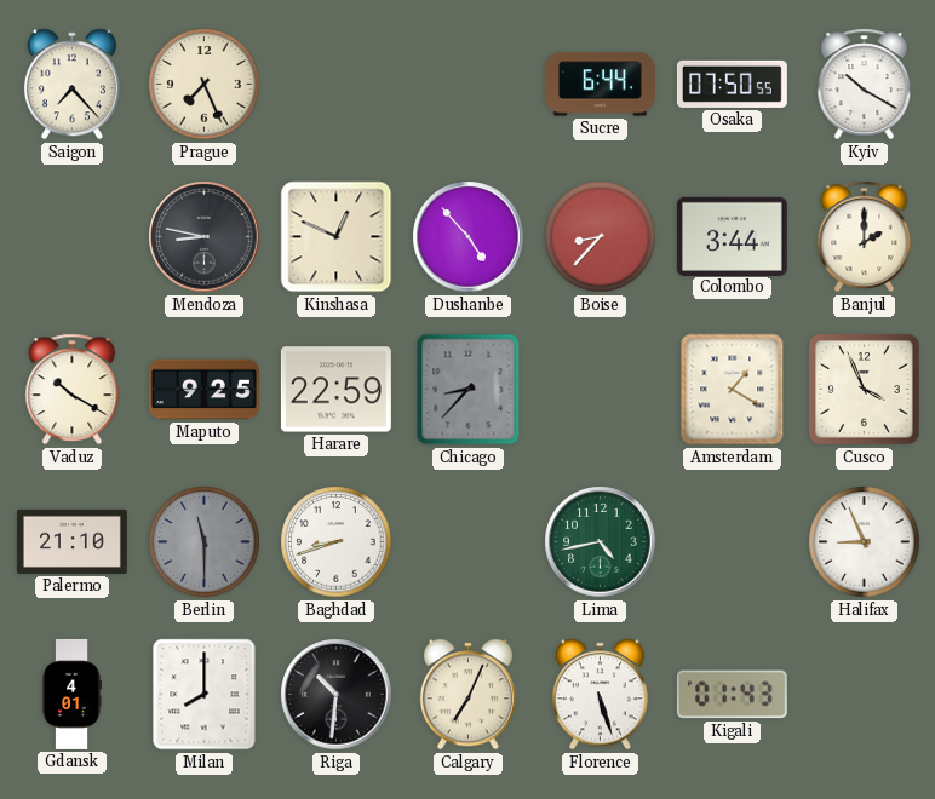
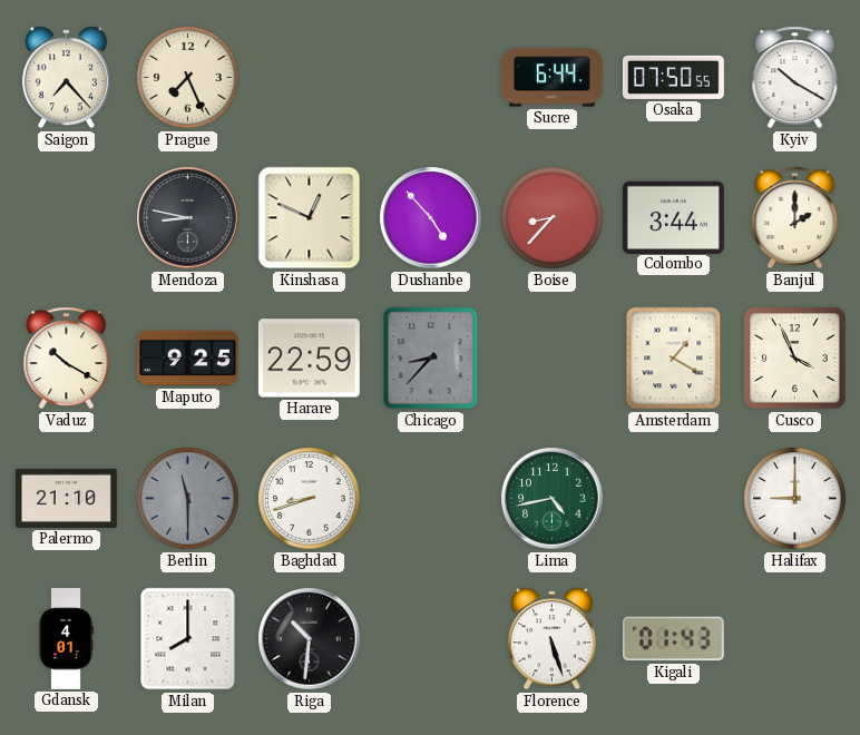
Halifax: 8:56 -> 9:00 (795, 499)
Calgary: 7:04 -> none (468, 695)
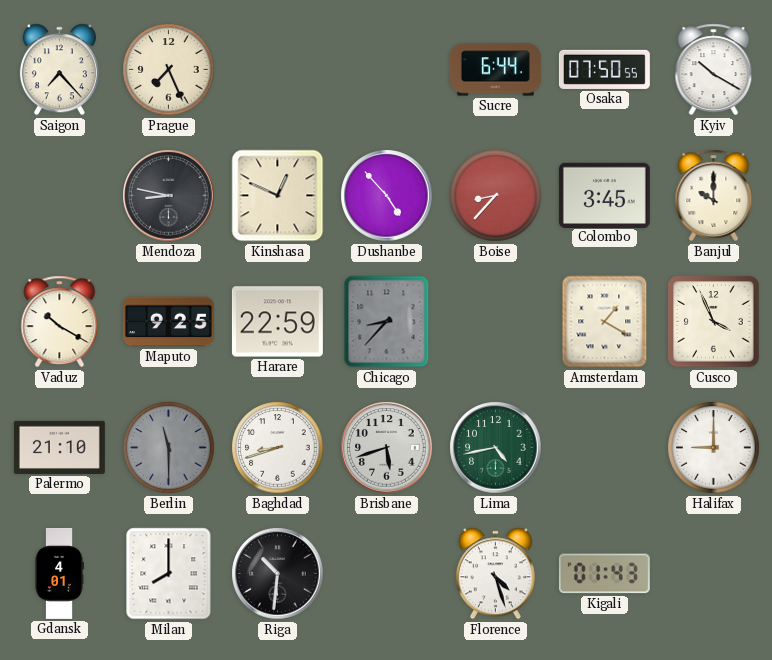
Colombo: 3:44 -> 3:45 (604, 195)
Banjul: 2:00 -> 10:00 (714, 196)
Brisbane: none -> 5:42 (387, 448)
Florence: 5:27 -> 4:27 (495, 574)
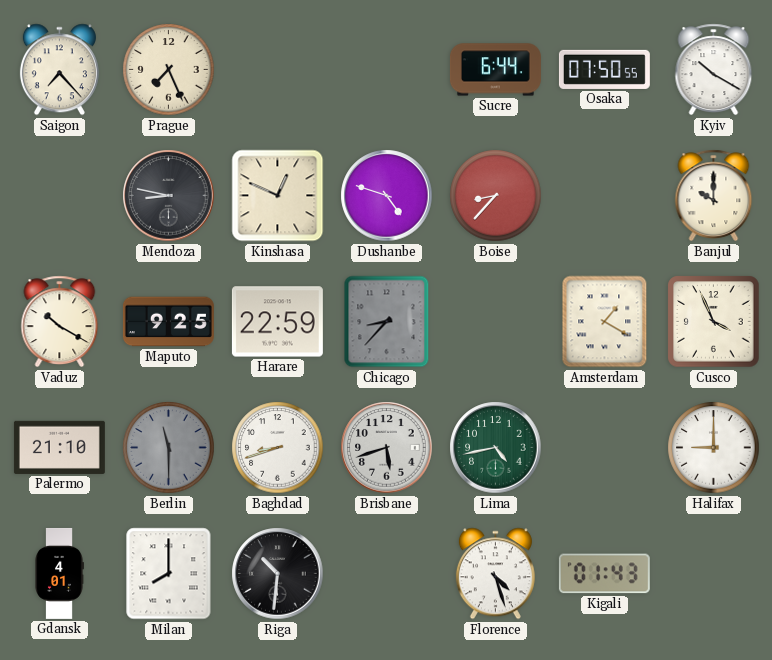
Dushanbe: 4:53 -> 4:48 (387, 196)
Colombo: 3:45 -> none (604, 195)
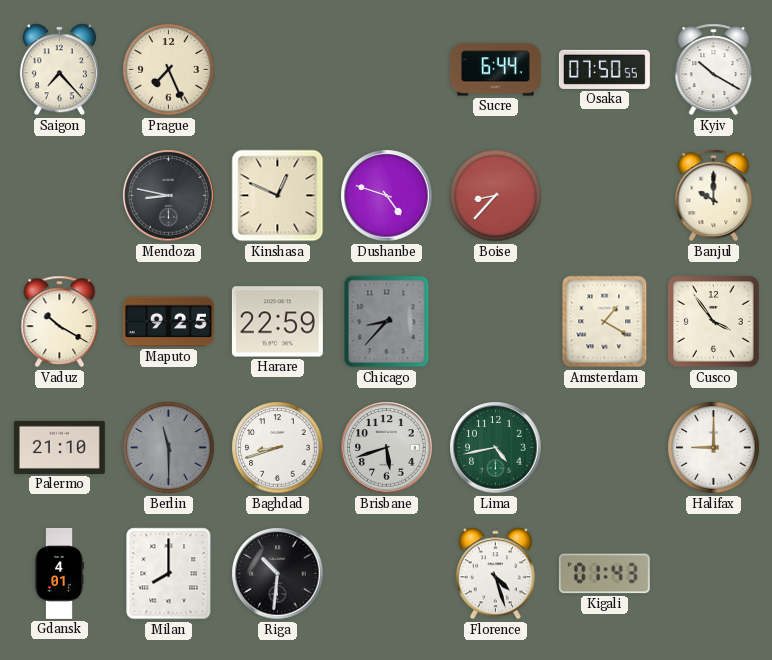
Cusco: 3:56 -> 3:54 (714, 322)
